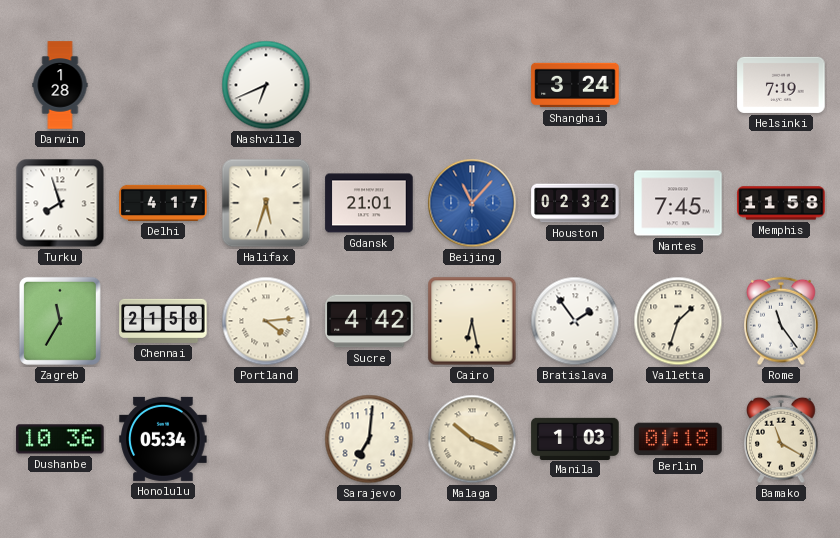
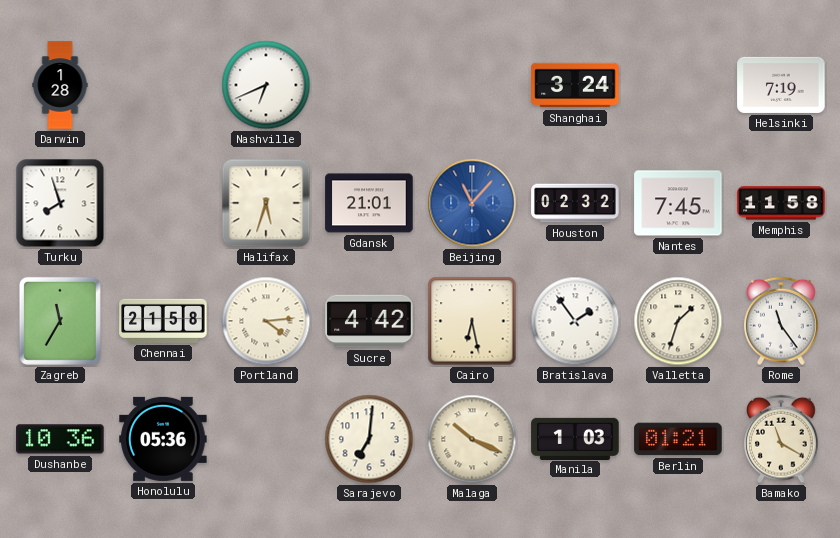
Delhi: 4:17 -> none (163, 203)
Honolulu: 05:34 -> 05:36 (163, 439)
Berlin: 01:18 -> 01:21 (678, 439)
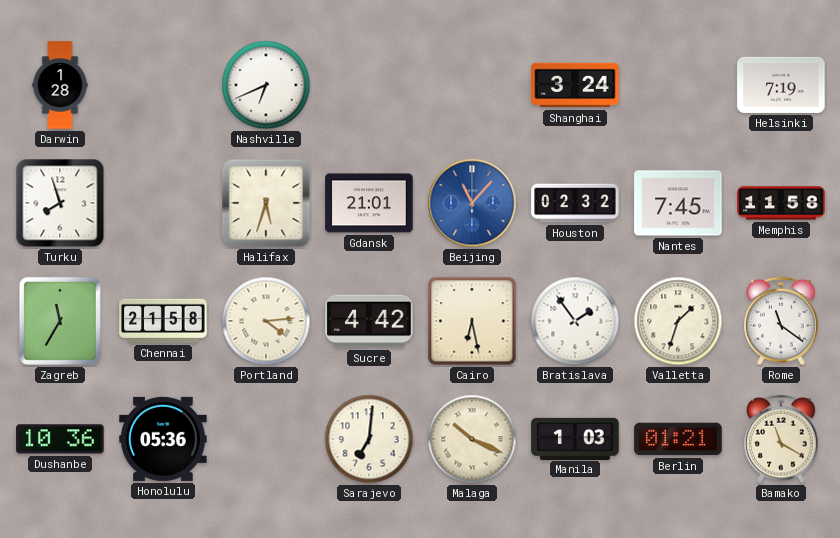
Rome: 11:24 -> 11:21 (781, 321)
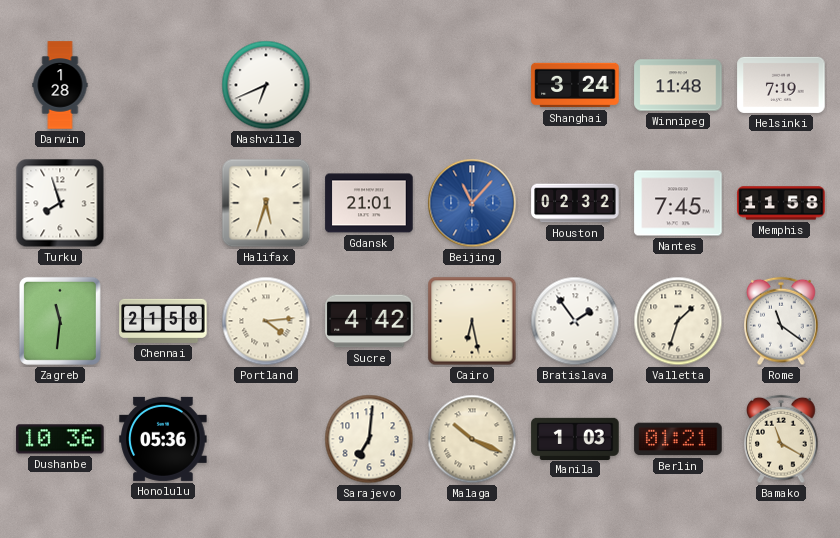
Winnipeg: none -> 11:48 (678, 85)
Zagreb: 11:35 -> 11:31 (60, 321)
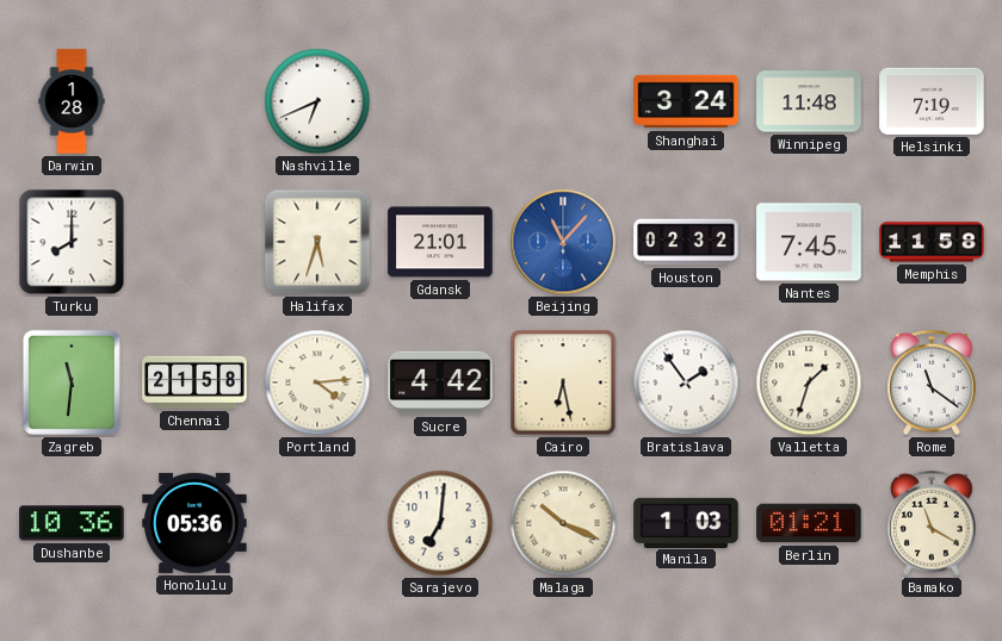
Turku: 7:57 -> 8:00 (72, 242)
